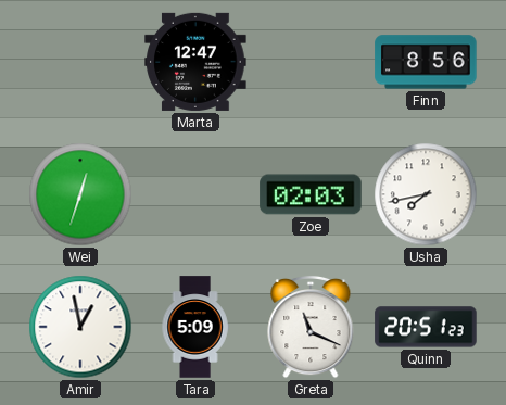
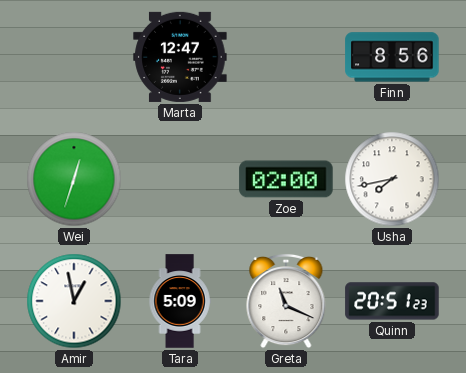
Zoe: 02:03 -> 02:00 (286, 179)
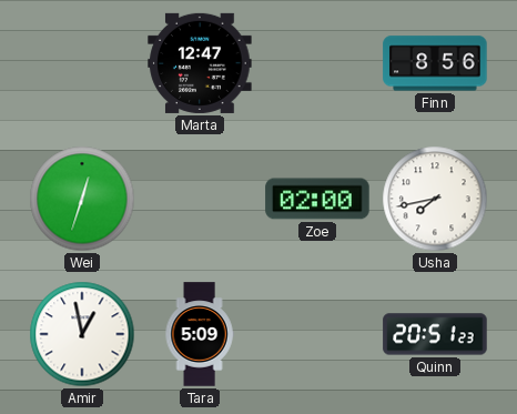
Greta: 11:19 -> none (286, 301)
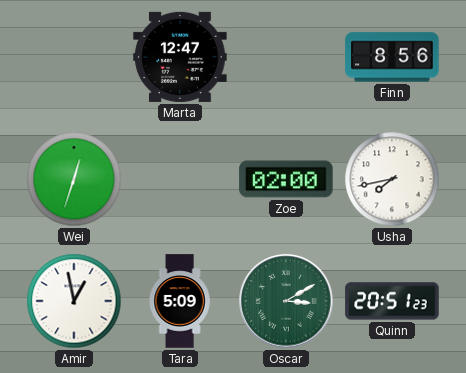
Oscar: none -> 3:10 (286, 301)
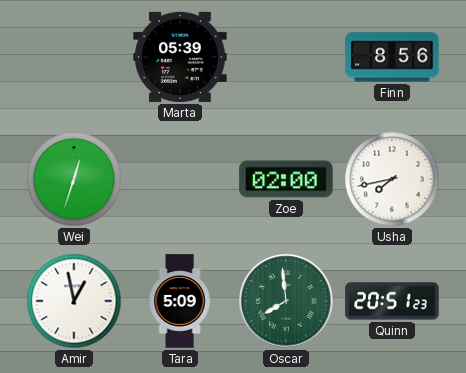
Marta: 12:47 -> 05:39 (180, 57)
Oscar: 3:10 -> 7:59 (286, 301)
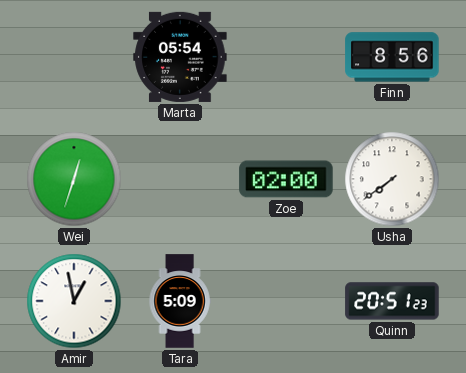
Marta: 05:39 -> 05:54 (180, 57)
Usha: 7:43 -> 7:39 (392, 179)
Oscar: 7:59 -> none (286, 301)
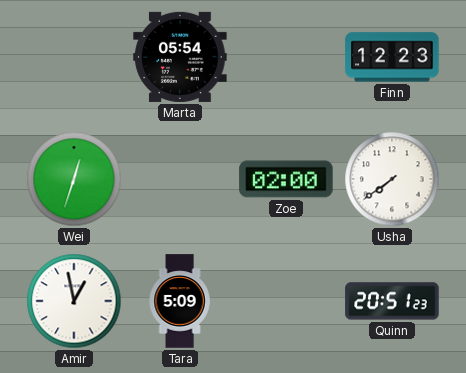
Finn: 8:56 -> 12:23 (392, 57)
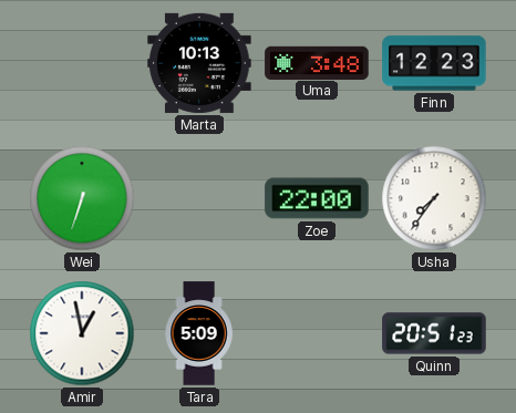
Marta: 05:54 -> 10:13 (199, 63)
Uma: none -> 3:48 (317, 62)
Wei: 12:33 -> 6:33 (82, 198)
Zoe: 02:00 -> 22:00 (317, 198)
Usha: 7:39 -> 7:36 (434, 198)
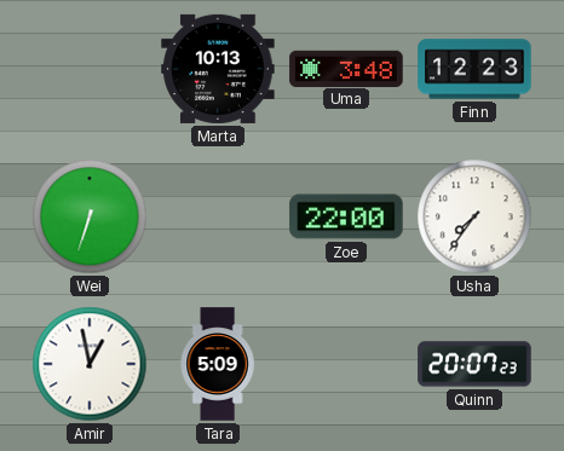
Quinn: 20:51 -> 20:07 (474, 364)
